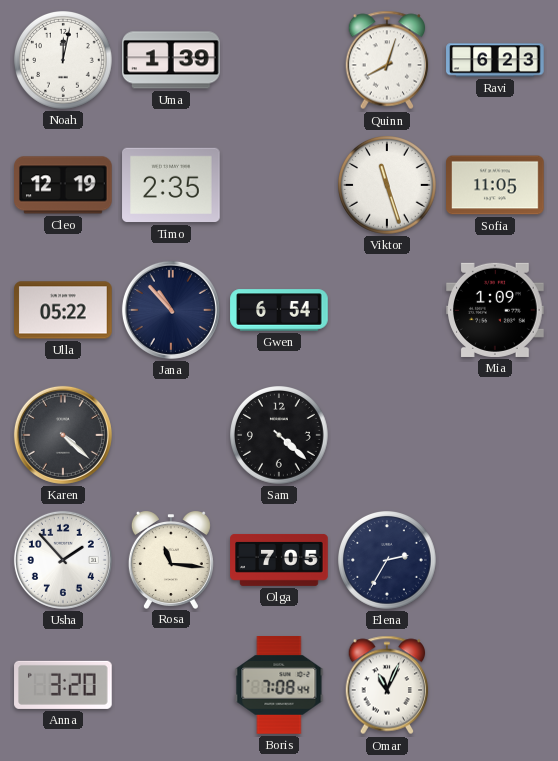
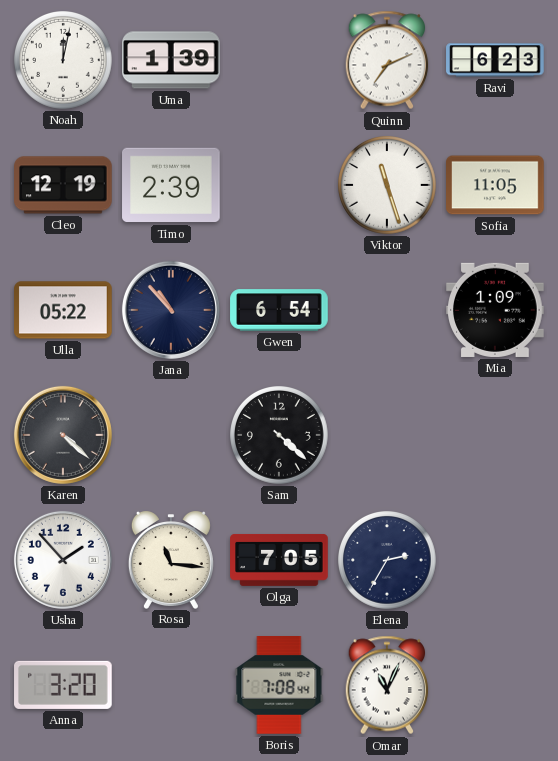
Quinn: 8:03 -> 7:11 (387, 60)
Timo: 2:35 -> 2:39 (171, 185)
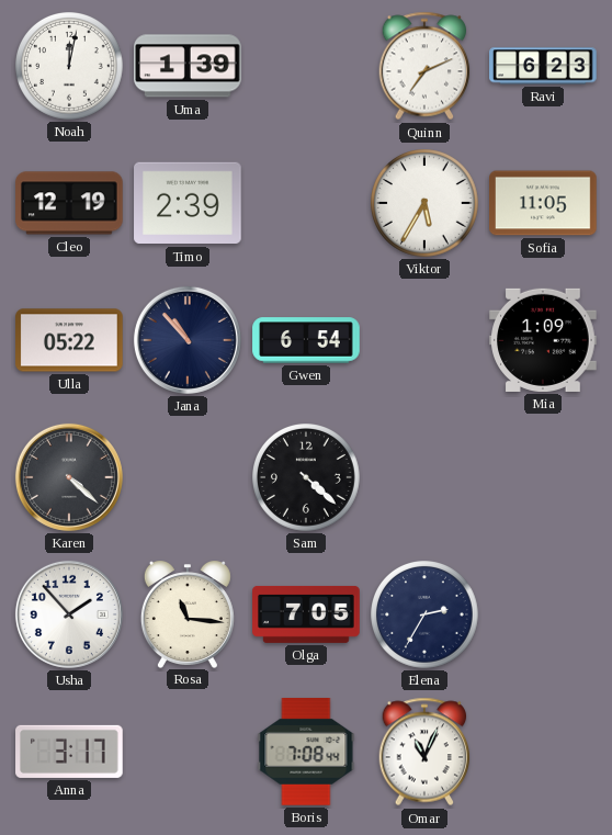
Viktor: 11:27 -> 5:35 (426, 204)
Anna: 3:20 -> 3:17 (69, 752)
